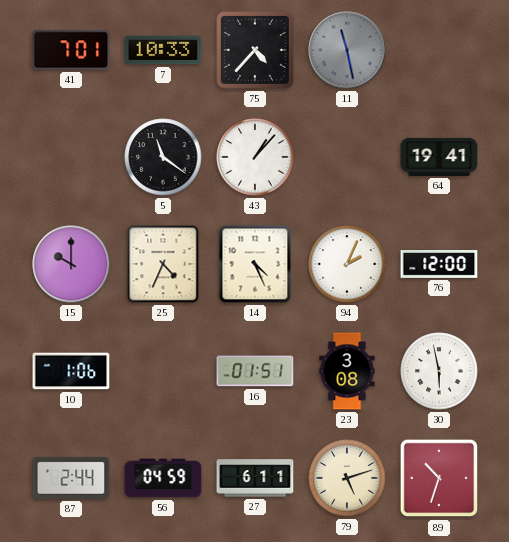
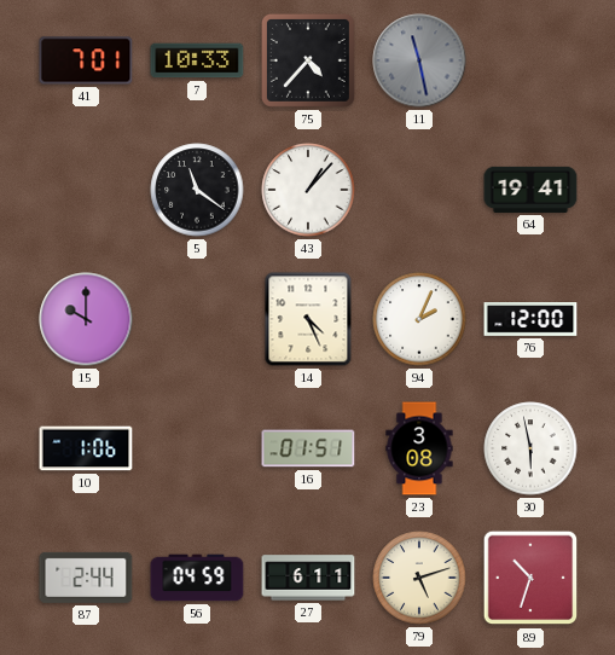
25: 4:34 -> none (163, 264)
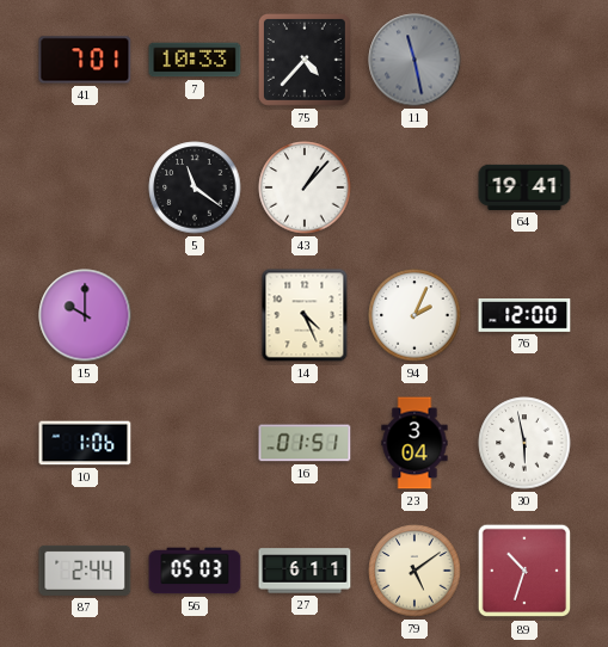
23: 3:08 -> 3:04 (414, 443)
56: 04:59 -> 05:03 (195, 571)
79: 5:12 -> 5:09 (414, 571)
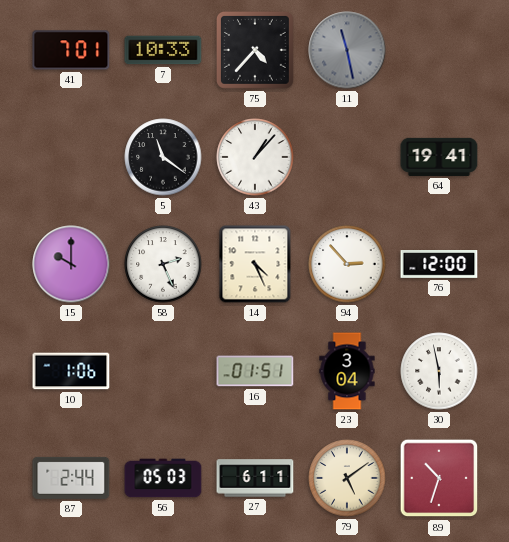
58: none -> 2:26 (163, 264)
94: 2:04 -> 2:53 (347, 264)
